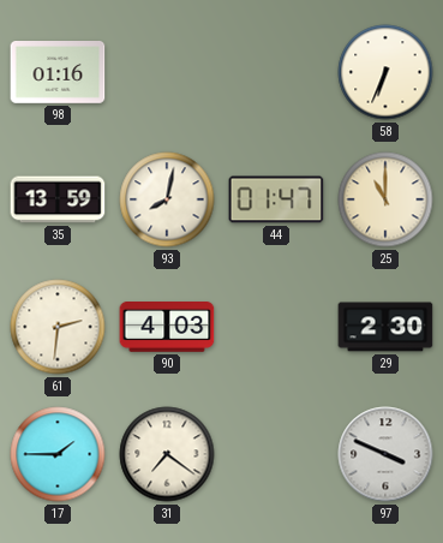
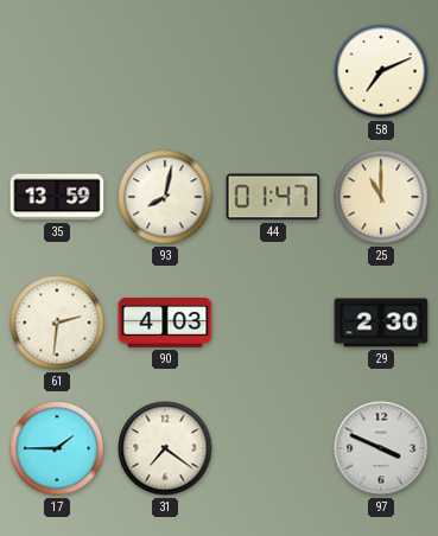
98: 01:16 -> none (58, 73)
58: 6:34 -> 7:11 (381, 71)
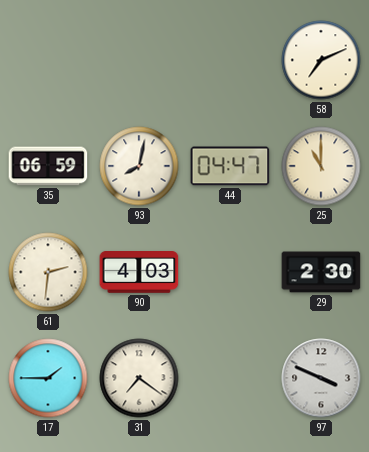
35: 13:59 -> 06:59 (48, 166)
44: 01:47 -> 04:47 (230, 166)
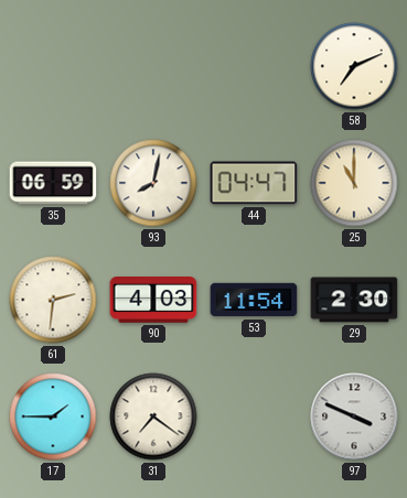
53: none -> 11:54 (254, 300)
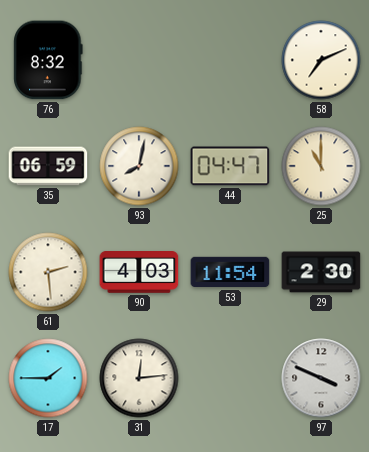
76: none -> 8:32 (48, 60)
61: 2:31 -> 2:29 (48, 272)
31: 7:21 -> 12:14 (139, 378)
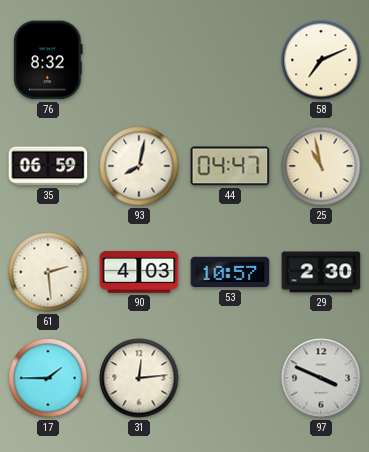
25: 11:00 -> 10:58 (321, 166)
53: 11:54 -> 10:57 (230, 272)
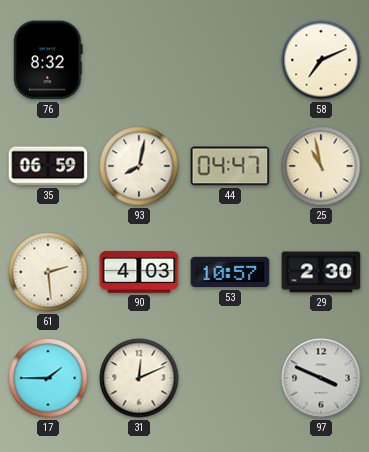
31: 12:14 -> 12:11 (139, 378)
